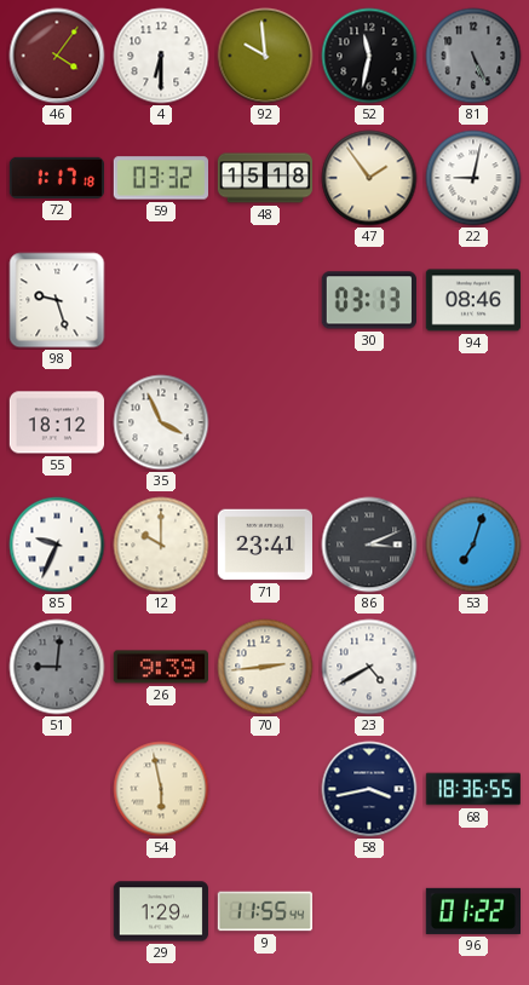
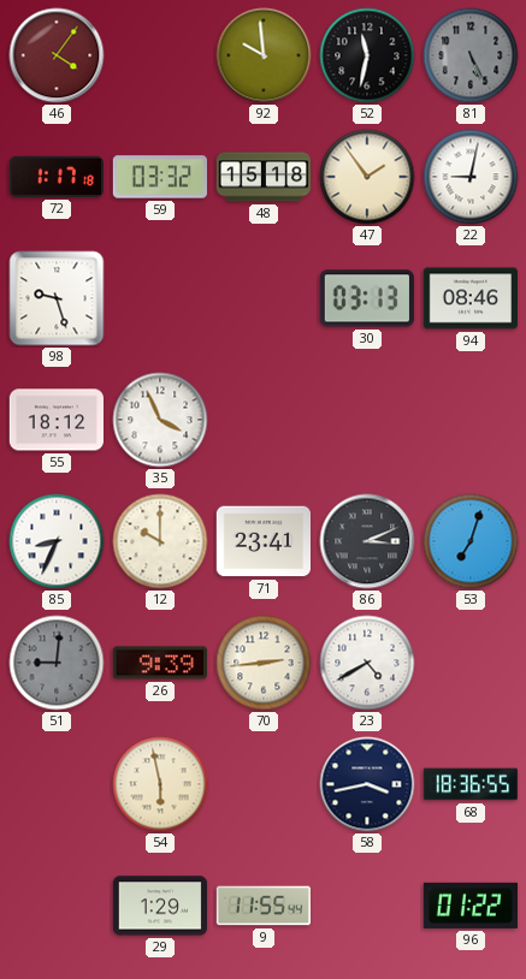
4: 6:30 -> none (161, 56)
85: 9:34 -> 8:34 (57, 541)
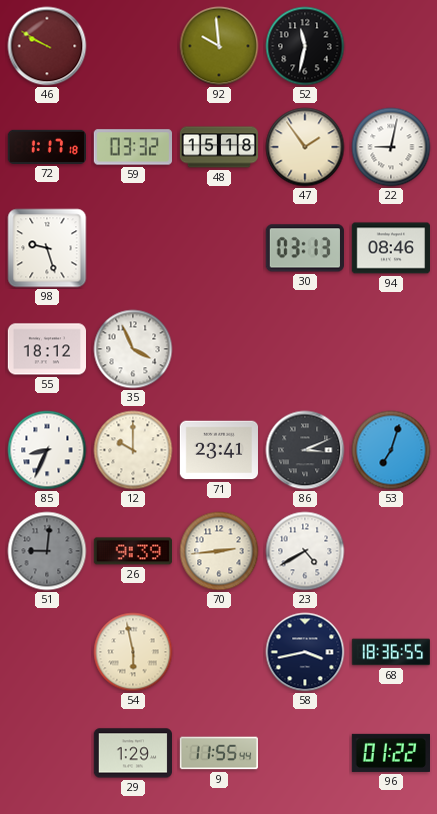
46: 4:06 -> 9:50 (47, 46)
81: 5:26 -> none (471, 55)
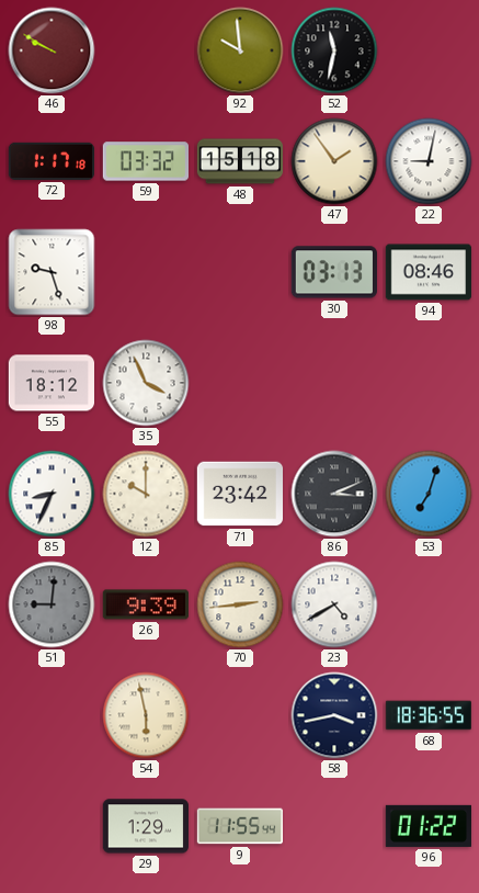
71: 23:41 -> 23:42 (239, 494)
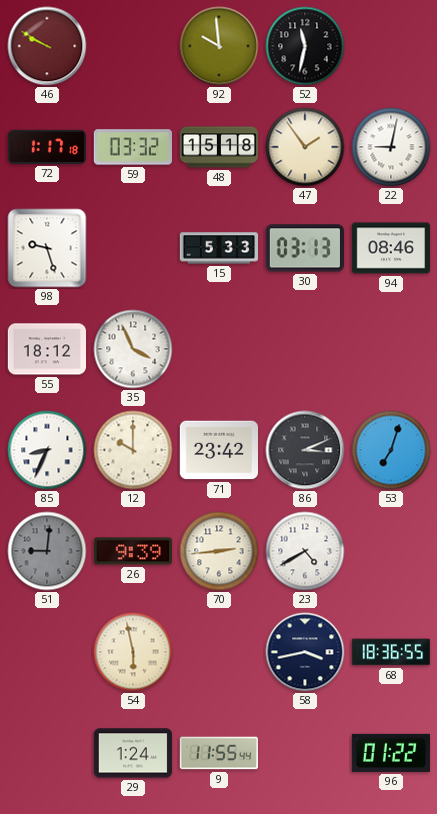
15: none -> 5:33 (219, 248)
29: 1:29 -> 1:24 (132, 753)
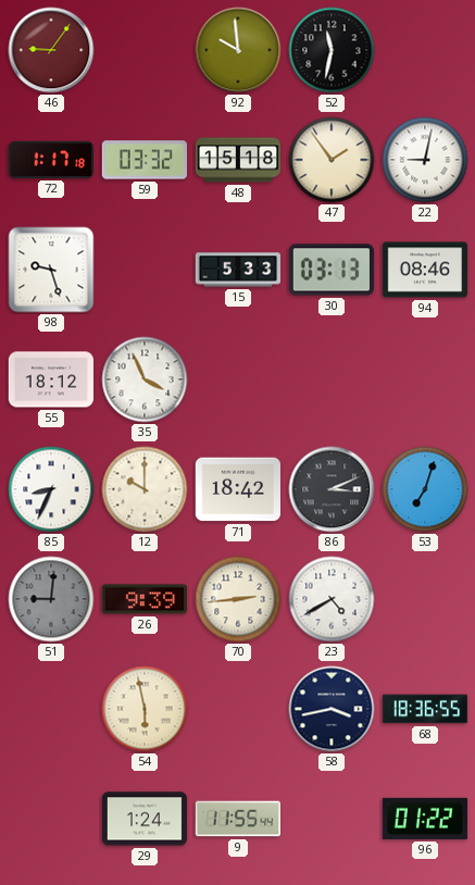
46: 9:50 -> 9:06 (51, 50)
71: 23:42 -> 18:42 (237, 489)
